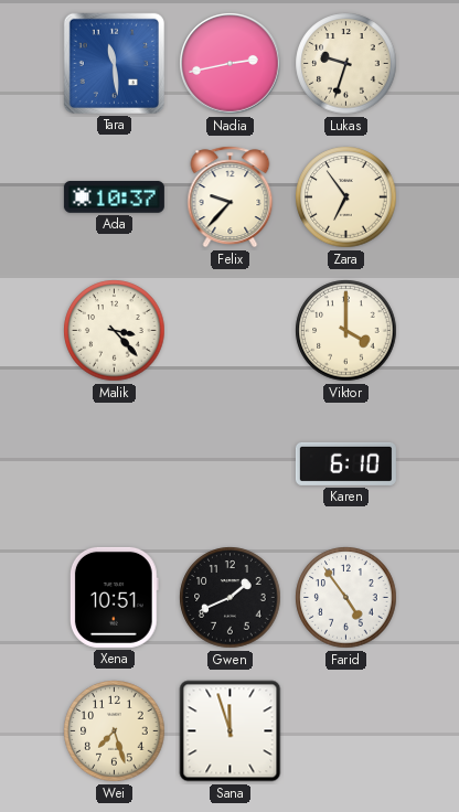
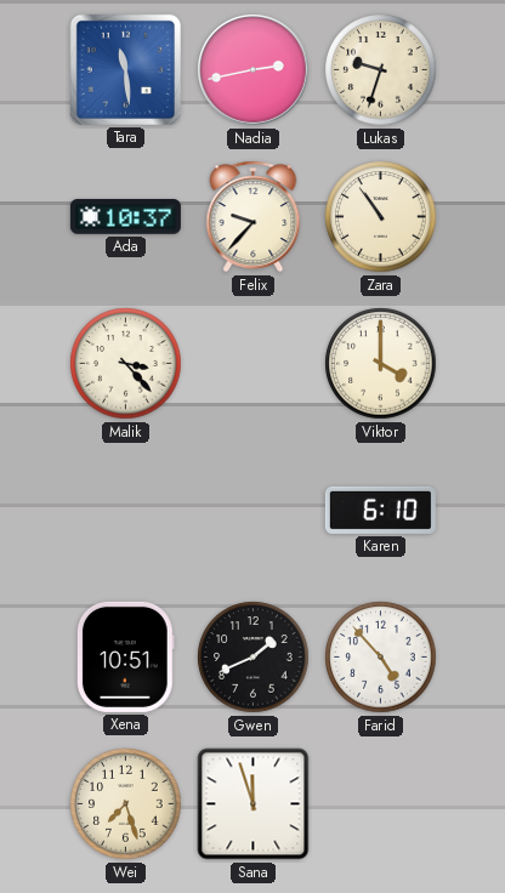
Zara: 6:54 -> 10:54 (381, 217)
Farid: 4:54 -> 4:53 (381, 658)
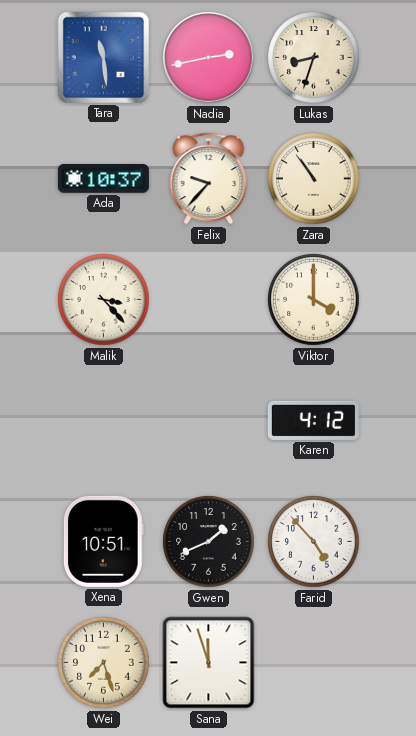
Lukas: 9:33 -> 8:33 (314, 58)
Karen: 6:10 -> 4:12 (313, 420)
